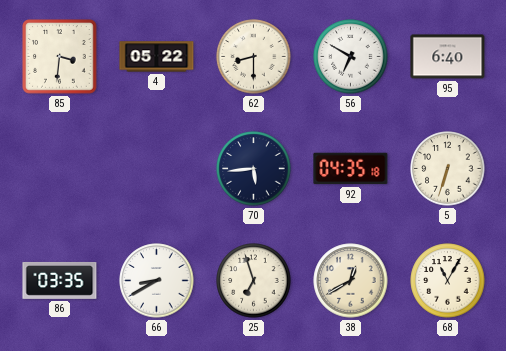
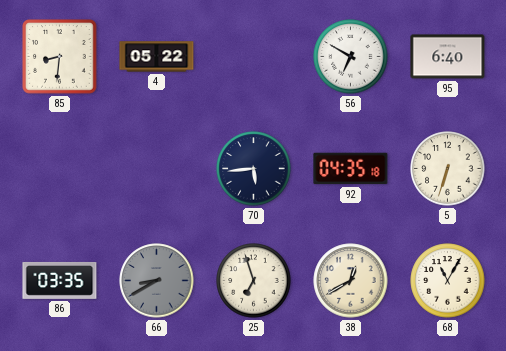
85: 3:31 -> 8:31 (60, 57)
62: 8:30 -> none (254, 57)
66 dial: white -> grey (157, 281)
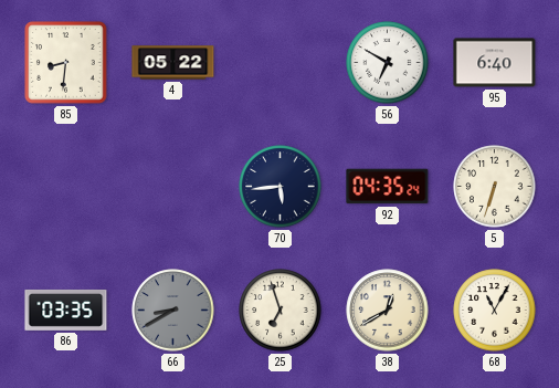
92: 04:35:18 -> 04:35:24 (388, 187)
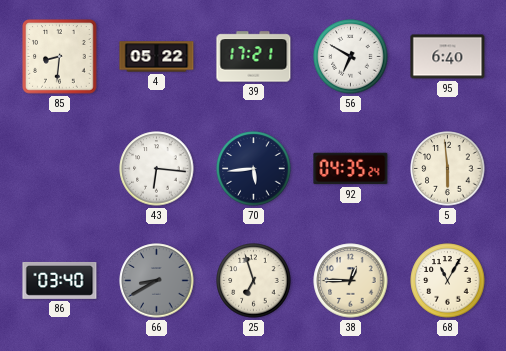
39: none -> 17:21 (254, 57)
43: none -> 6:16 (157, 169)
5: 6:33 -> 5:59 (448, 169)
86: 03:35 -> 03:40 (60, 280)
38: 12:40 -> 12:45 (351, 281)
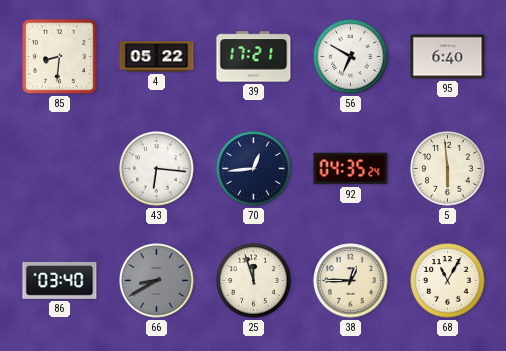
70: 5:44 -> 12:44 (254, 169)
25: 6:57 -> 11:57 (254, 281)
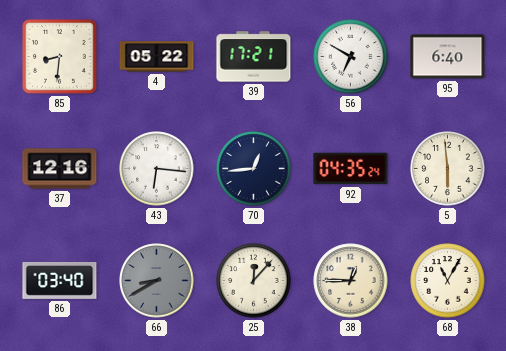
37: none -> 12:16 (60, 169)
25: 11:57 -> 12:07 (254, 281)
